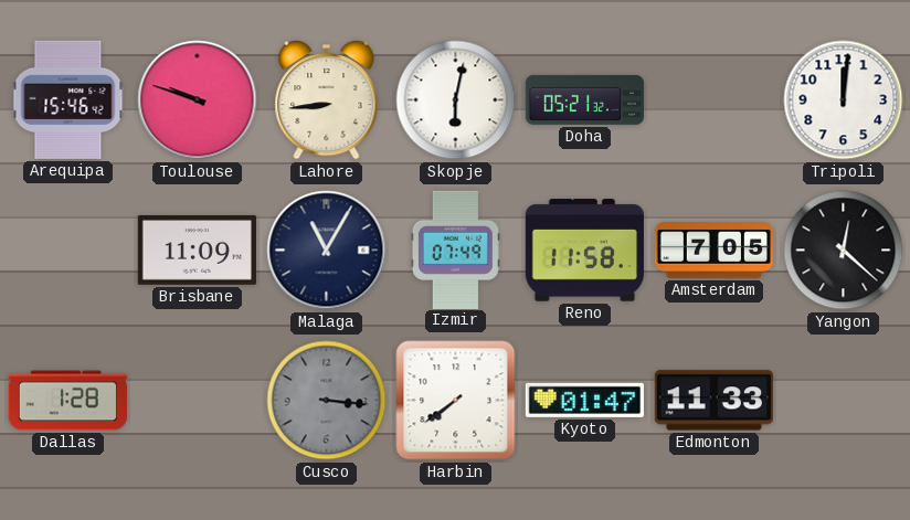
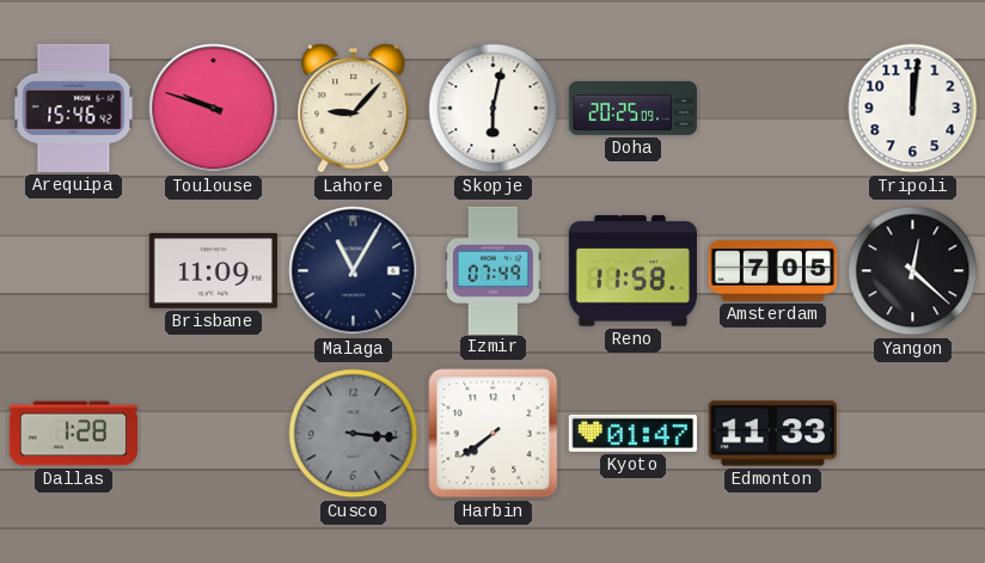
Lahore: 8:44 -> 9:07 (354, 108)
Doha: 05:21 -> 20:25 (634, 108)
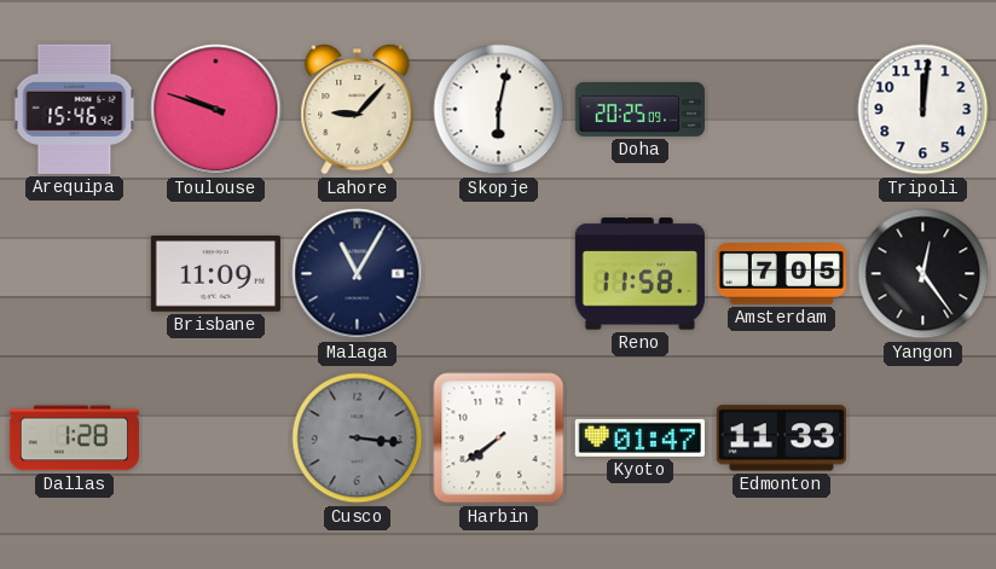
Izmir: 07:49 -> none (493, 270)
Yangon: 12:22 -> 12:24 (923, 274)
